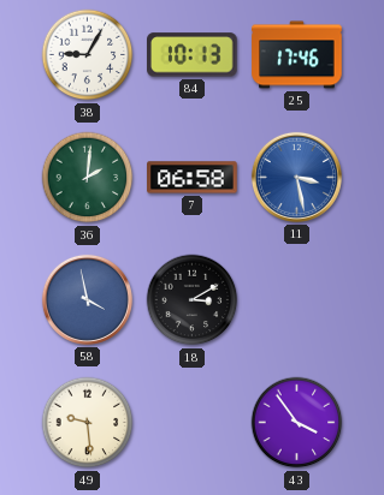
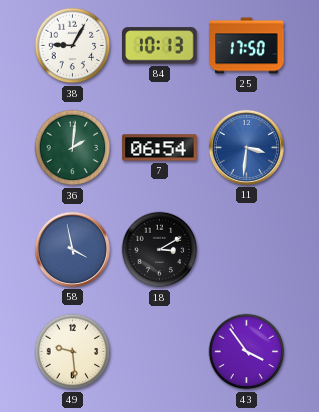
25: 17:46 -> 17:50 (247, 46)
7: 06:58 -> 06:54 (160, 148)
11: 3:28 -> 3:31 (246, 147)
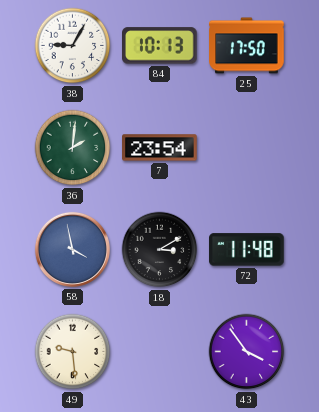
7: 06:54 -> 23:54 (160, 148)
11: 3:31 -> none (246, 147)
72: none -> 11:48 (247, 250)
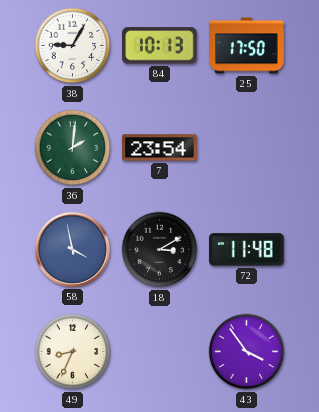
49: 9:29 -> 8:34 (73, 352)
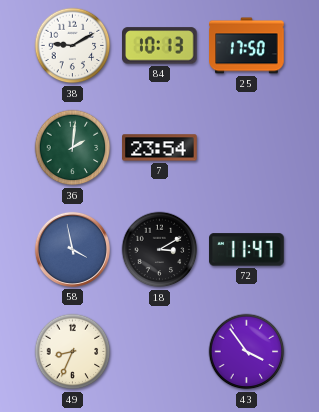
38: 9:05 -> 9:10 (73, 46)
72: 11:48 -> 11:47 (247, 250)
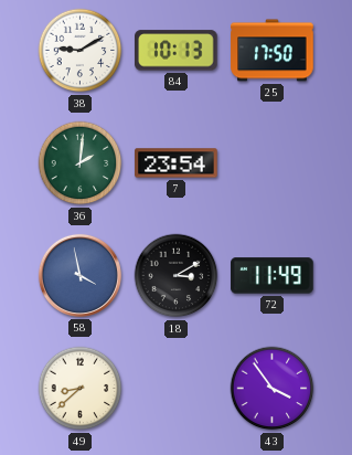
72: 11:47 -> 11:49 (273, 276)
49: 8:34 -> 8:38 (81, 389)
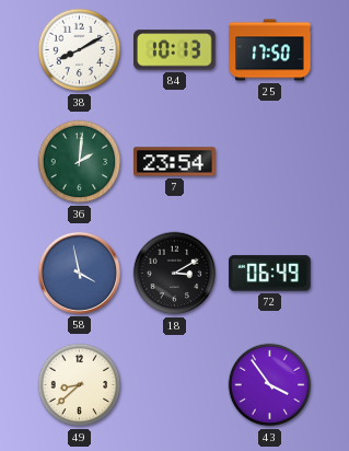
38: 9:10 -> 8:10 (80, 50)
72: 11:49 -> 06:49 (270, 274)
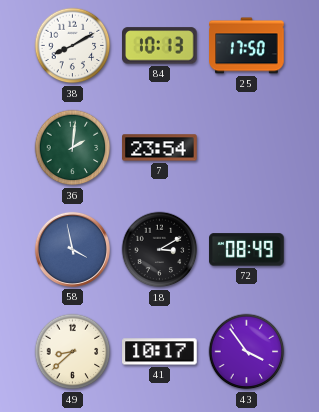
72: 06:49 -> 08:49 (247, 250)
41: none -> 10:17 (160, 352)
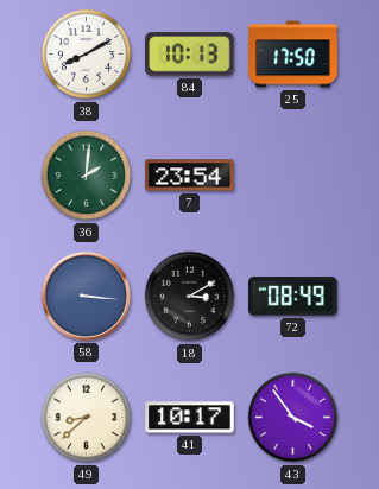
58: 3:58 -> 3:16 (86, 296)
